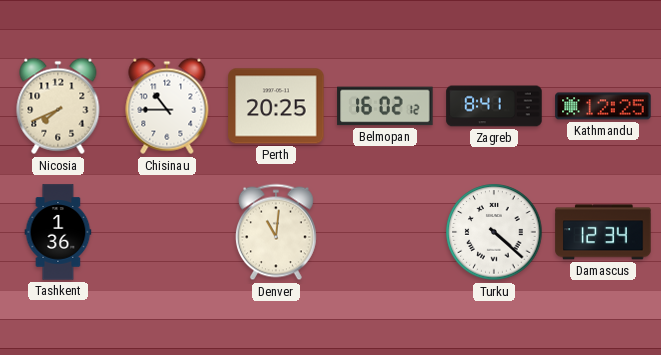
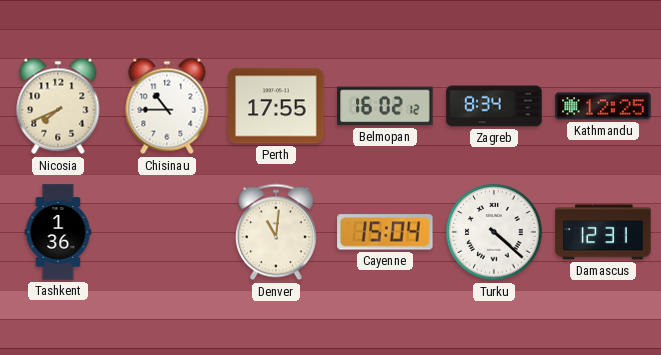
Perth: 20:25 -> 17:55 (276, 106)
Zagreb: 8:41 -> 8:34 (494, 106)
Cayenne: none -> 15:04 (385, 232)
Damascus: 12:34 -> 12:31 (603, 232)
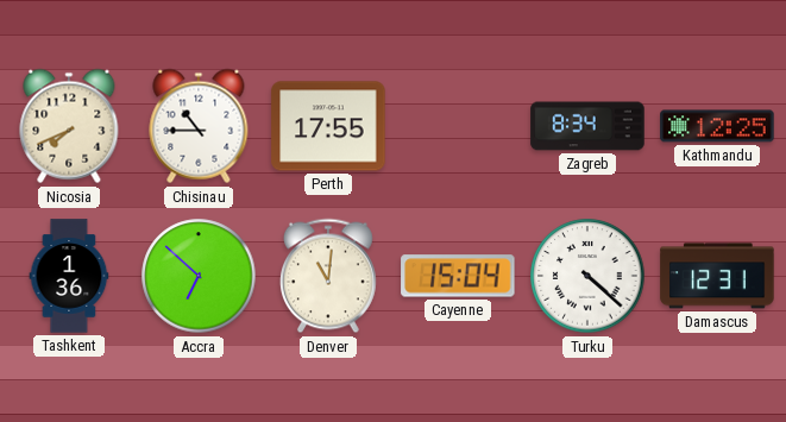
Belmopan: 16:02 -> none (385, 106)
Accra: none -> 6:52 (199, 276)
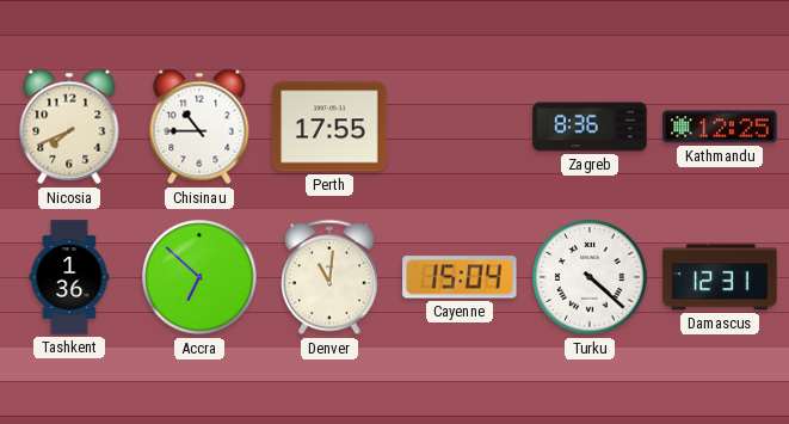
Zagreb: 8:34 -> 8:36 (590, 127)
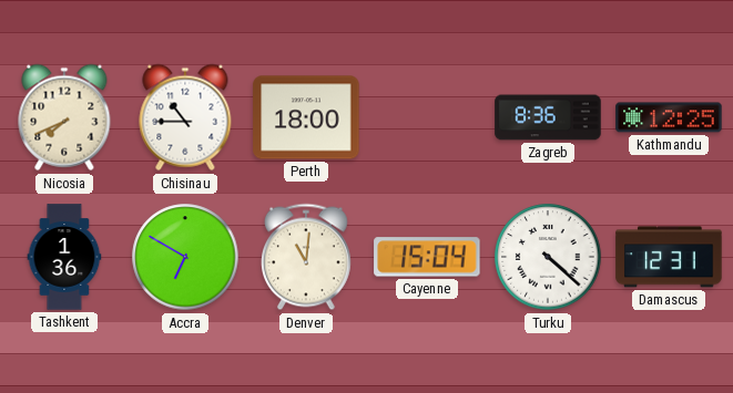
Perth: 17:55 -> 18:00 (306, 117)
Accra: 6:52 -> 6:50 (185, 257)
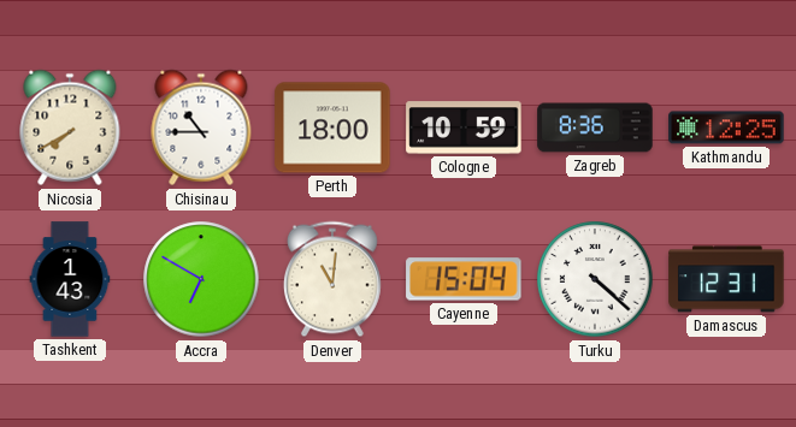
Nicosia: 7:41 -> 7:40 (70, 127)
Cologne: none -> 10:59 (464, 127)
Tashkent: 1:36 -> 1:43 (70, 279)
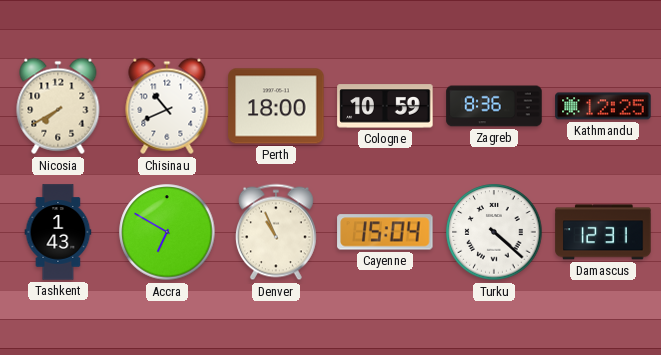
Chisinau: 10:45 -> 10:41 (167, 106)
Denver: 11:01 -> 10:56 (276, 232)
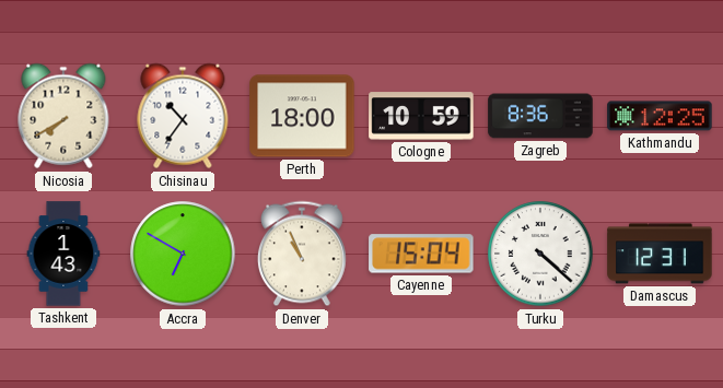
Chisinau: 10:41 -> 10:36 (183, 116)
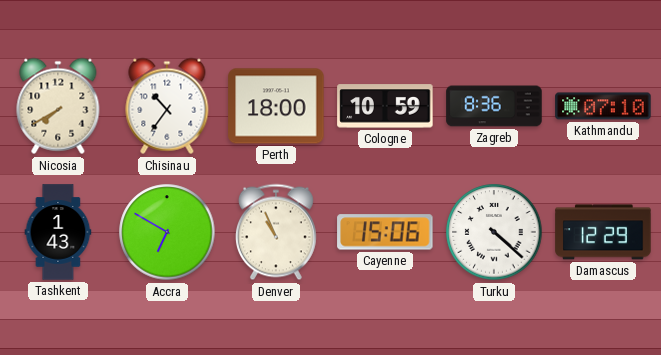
Kathmandu: 12:25 -> 07:10 (603, 106)
Cayenne: 15:04 -> 15:06 (385, 232)
Damascus: 12:31 -> 12:29 (603, 232)
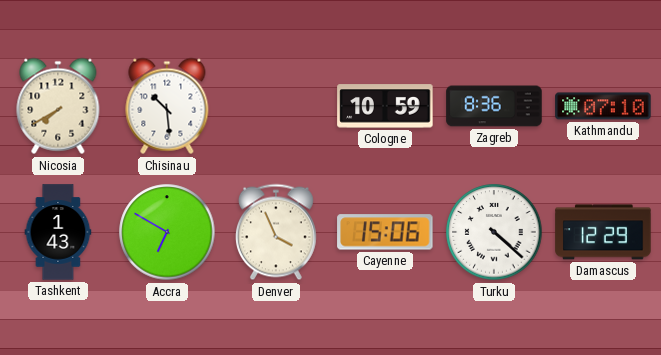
Chisinau: 10:36 -> 10:29 (167, 106)
Perth: 18:00 -> none (276, 106)
Denver: 10:56 -> 3:56 (276, 232)
